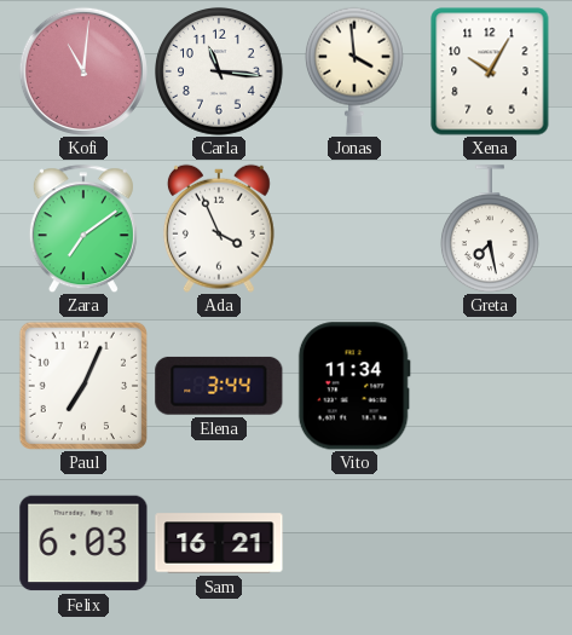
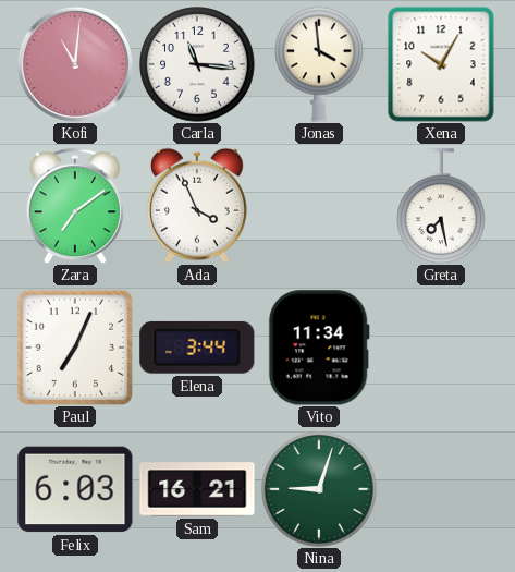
Nina: none -> 9:03 (320, 490)
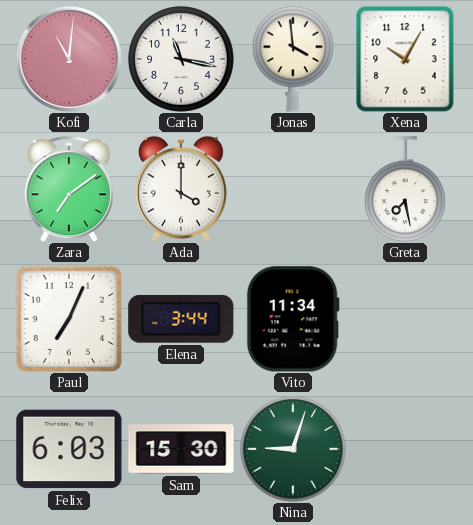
Carla: 11:16 -> 11:17 (182, 60)
Ada: 3:56 -> 4:00 (181, 189)
Sam: 16:21 -> 15:30 (181, 449)
